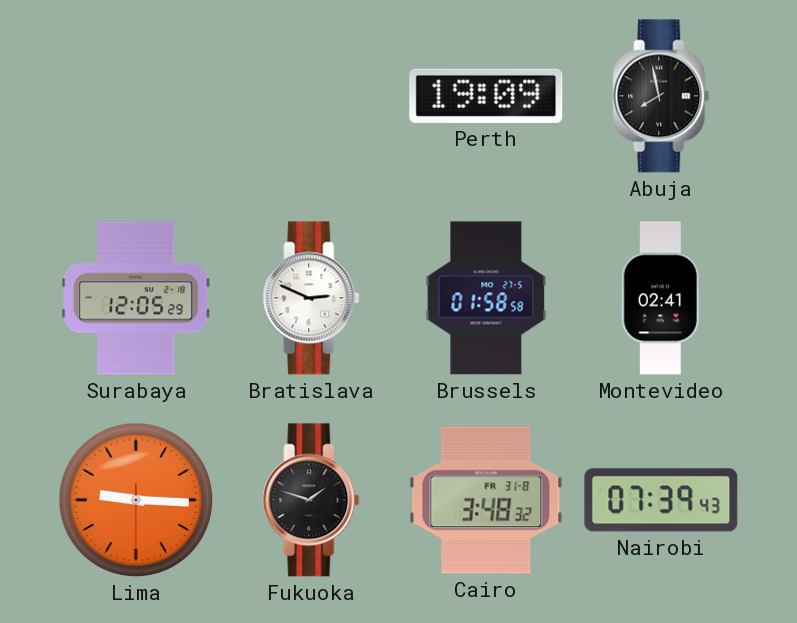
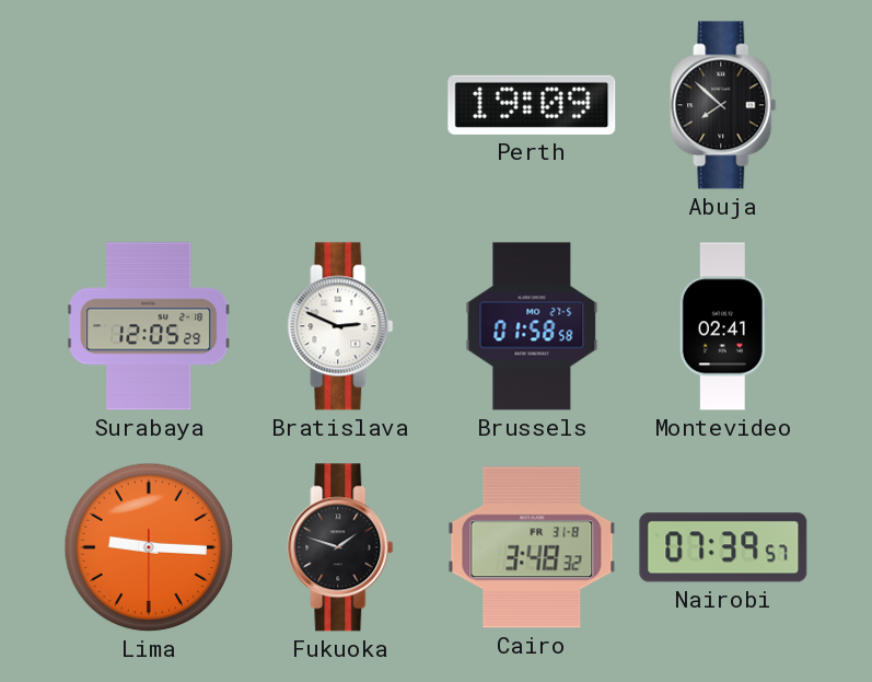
Abuja: 7:58 -> 7:52 (723, 105)
Nairobi: 07:39:43 -> 07:39:57 (723, 547)
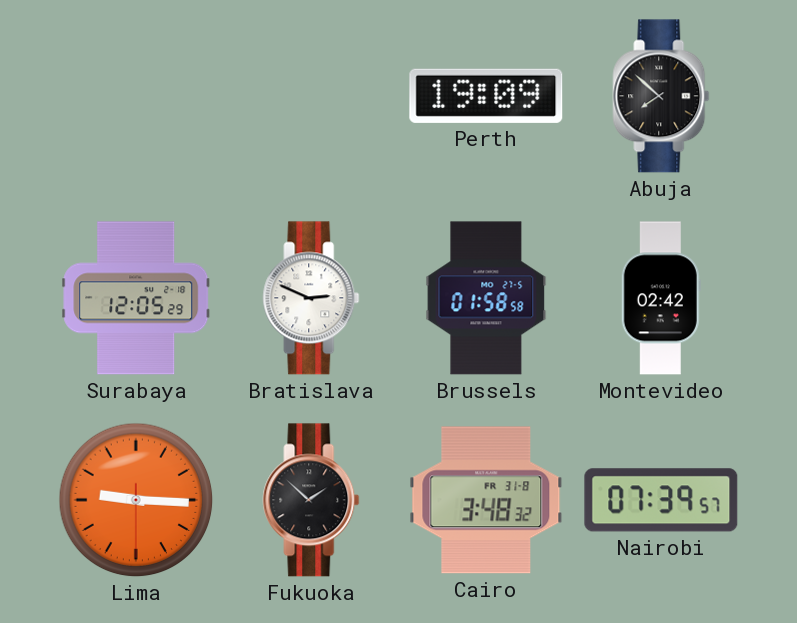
Montevideo: 02:41 -> 02:42 (661, 298)
Fukuoka: 1:48 -> 1:52 (311, 500)
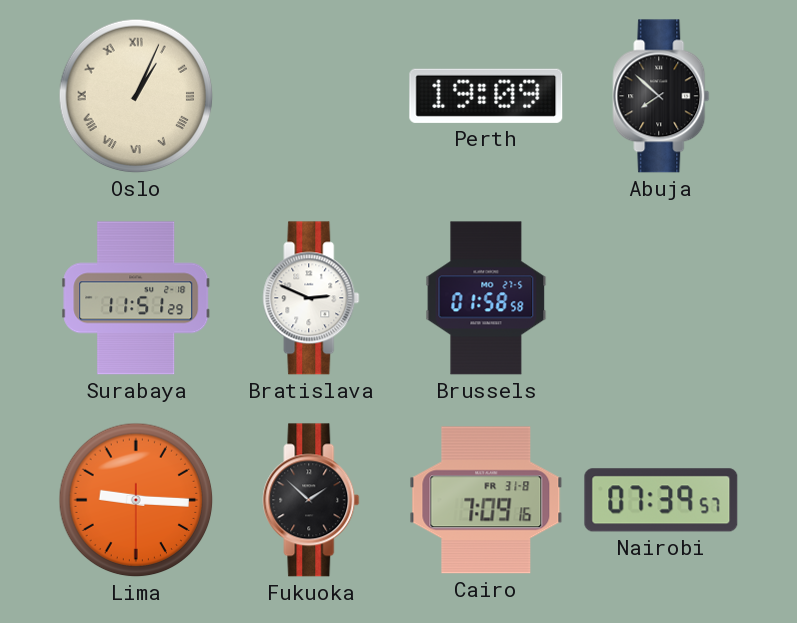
Oslo: none -> 1:04 (136, 96)
Surabaya: 12:05 -> 11:51 (136, 298)
Montevideo: 02:42 -> none (661, 298)
Cairo: 3:48 -> 7:09 (486, 500)
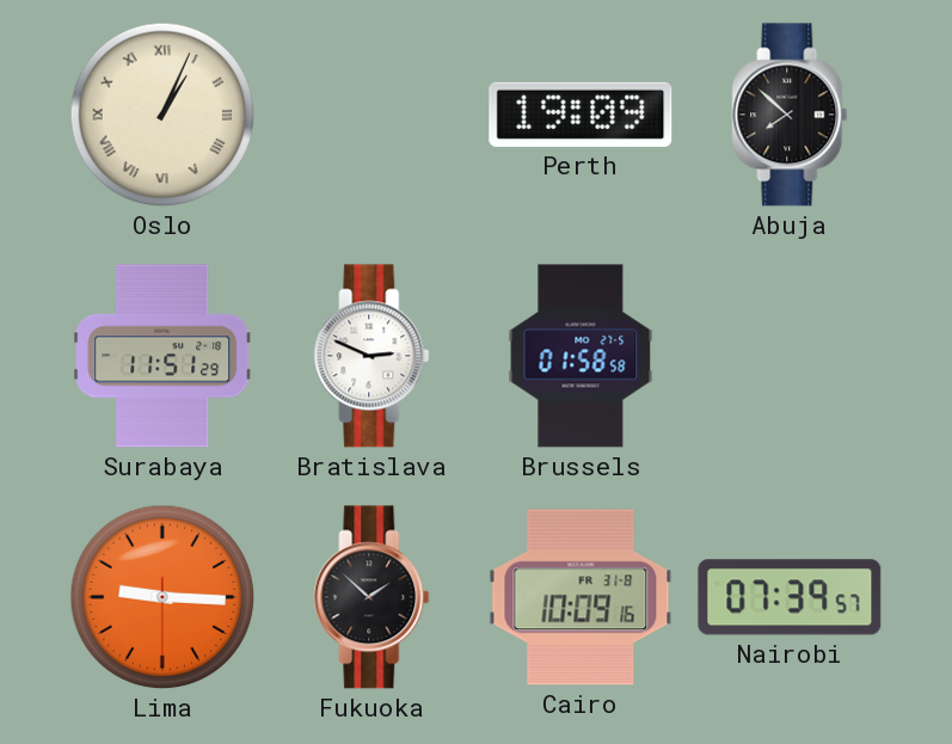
Cairo: 7:09 -> 10:09 (581, 597)
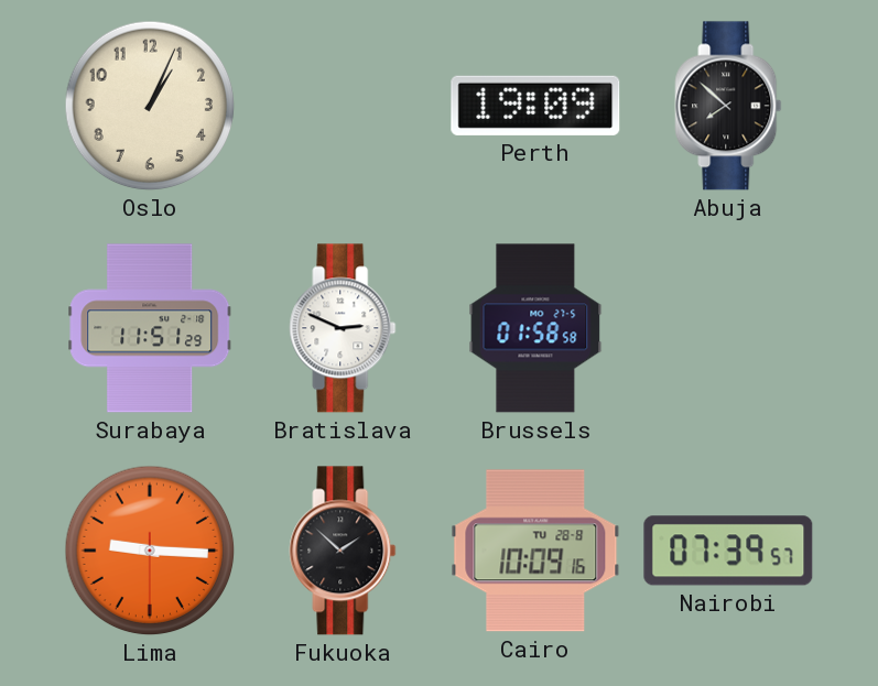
Oslo numerals: Roman -> Arabic (150, 106)
Cairo date: FR 31-8 -> TU 28-8 (535, 551)
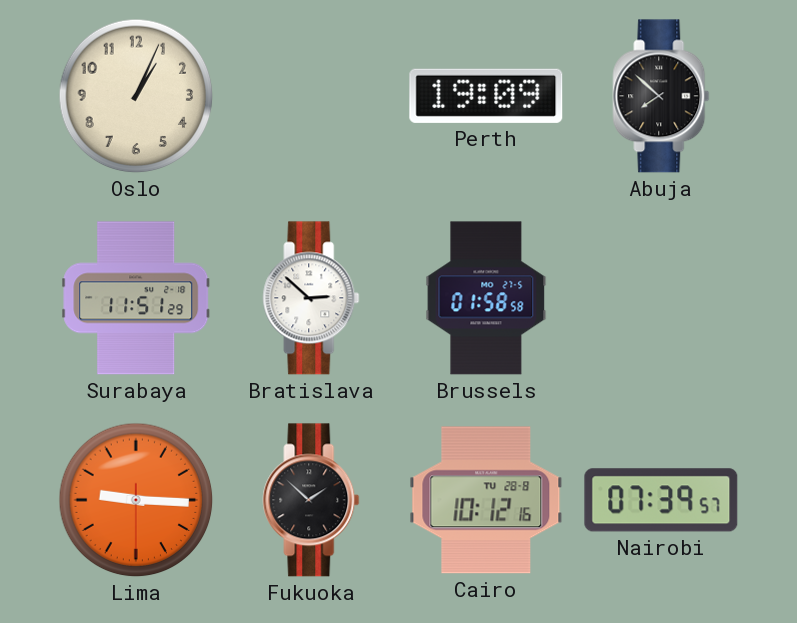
Bratislava: 2:49 -> 2:52 (311, 298)
Cairo: 10:09 -> 10:12 (486, 500)
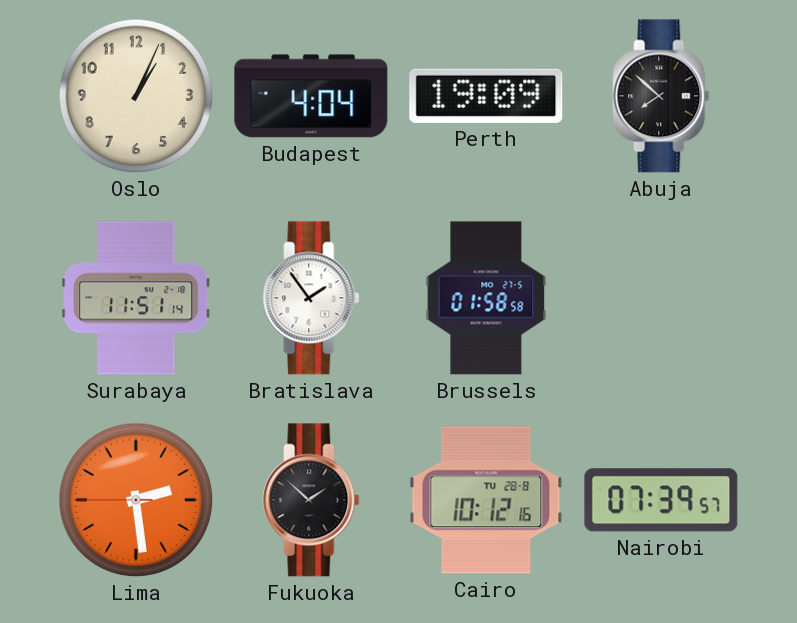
Budapest: none -> 4:04 (311, 96)
Surabaya: 11:51:29 -> 11:51:14 (136, 298)
Bratislava: 2:52 -> 1:54 (311, 298)
Lima: 9:15 -> 2:28 (136, 500)
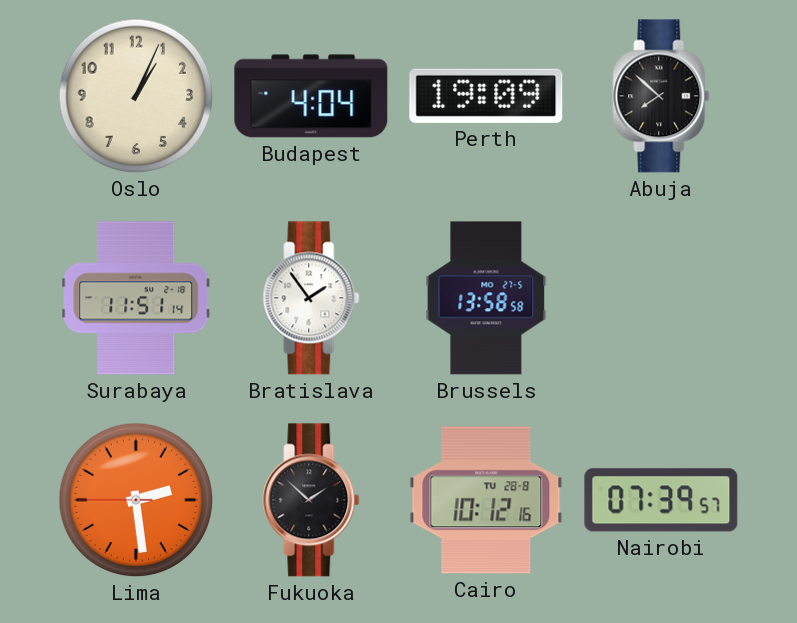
Brussels: 01:58 -> 13:58 (486, 298)
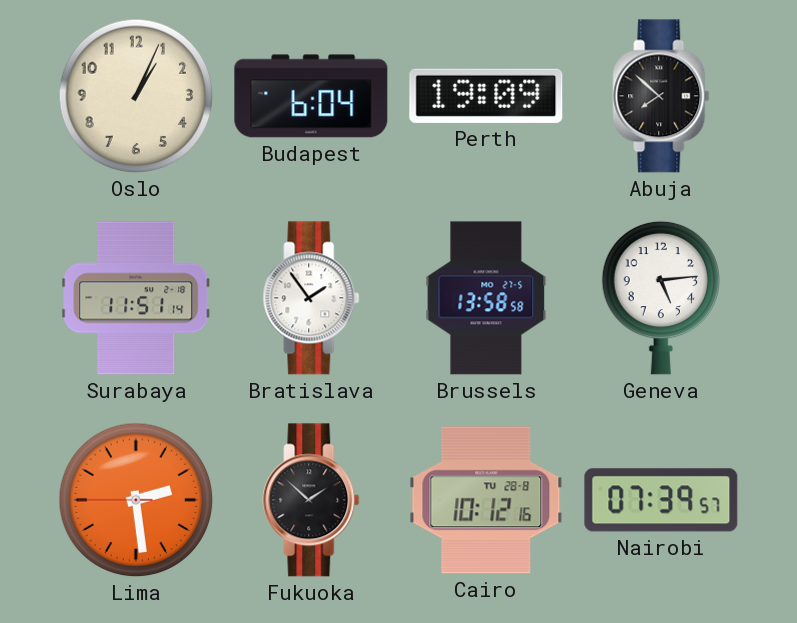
Budapest: 4:04 -> 6:04 (311, 96)
Geneva: none -> 5:14 (660, 298)
